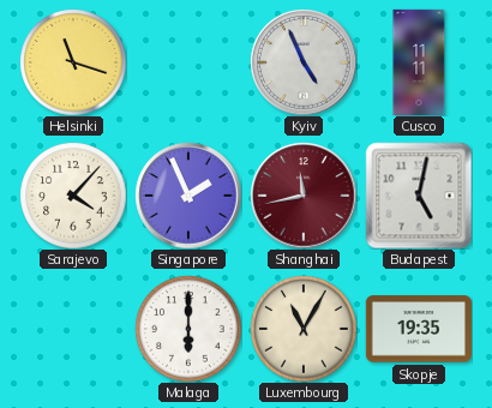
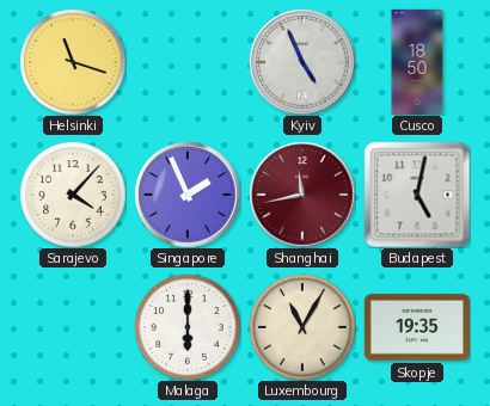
Cusco: 11:11 -> 18:50 (417, 61)
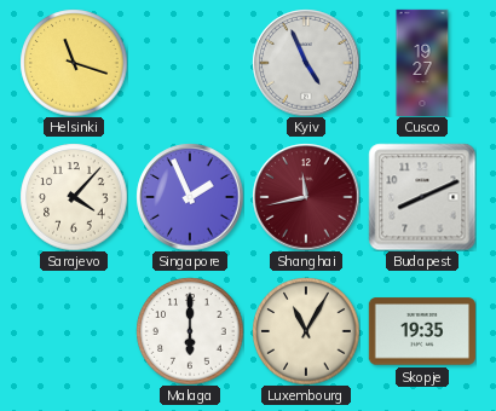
Cusco: 18:50 -> 19:27 (422, 62)
Budapest: 5:02 -> 8:11 (422, 197)
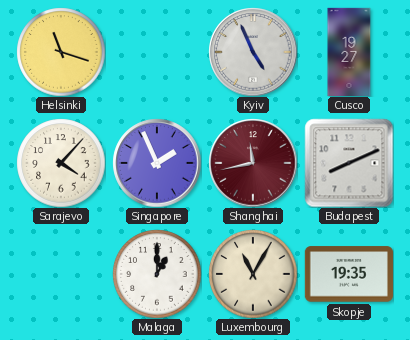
Malaga: 6:00 -> 1:00 (157, 274)
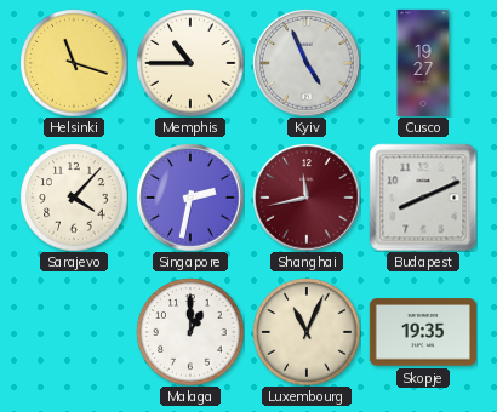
Memphis: none -> 10:45 (190, 63)
Singapore: 1:56 -> 2:32 (190, 198)
Luxembourg: 11:05 -> 11:04 (307, 332)
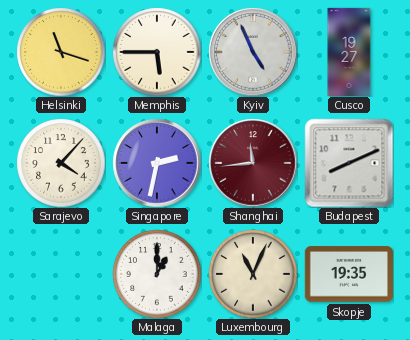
Memphis: 10:45 -> 5:45 (157, 52)
Shanghai: 11:43 -> 11:44 (253, 163)
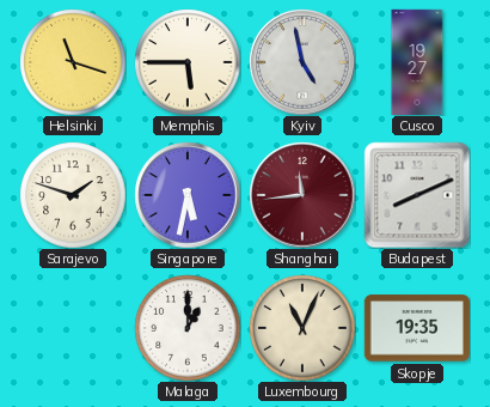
Kyiv: 4:56 -> 4:58 (302, 62)
Sarajevo: 4:07 -> 1:48 (73, 195)
Singapore: 2:32 -> 5:32 (188, 195)
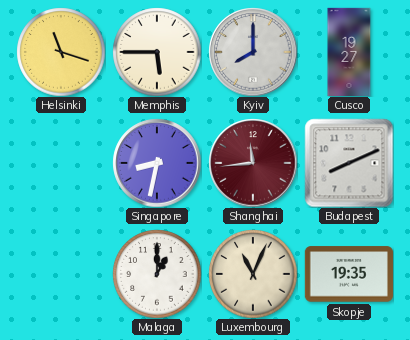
Kyiv: 4:58 -> 8:00 (253, 52)
Sarajevo: 1:48 -> none (73, 195)
Singapore: 5:32 -> 8:32 (157, 163)
